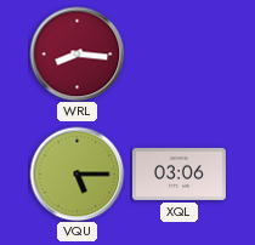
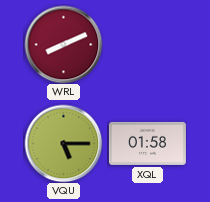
WRL: 8:16 -> 8:11 (63, 44)
XQL: 03:06 -> 01:58 (147, 143)
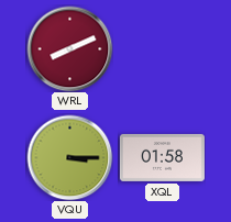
VQU: 5:15 -> 3:15 (69, 157)
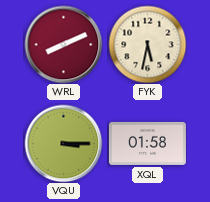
FYK: none -> 5:32 (147, 44)
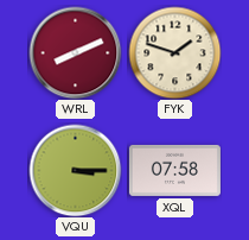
FYK: 5:32 -> 1:48 (174, 52)
XQL: 01:58 -> 07:58 (174, 170)
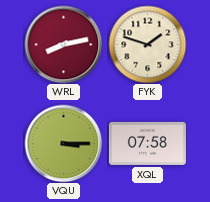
WRL: 8:11 -> 8:13 (63, 44)
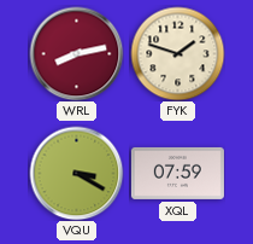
VQU: 3:15 -> 3:20 (76, 173)
XQL: 07:58 -> 07:59 (177, 173)
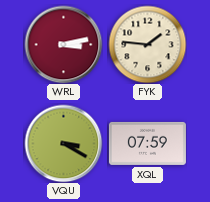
WRL: 8:13 -> 3:13 (63, 44)
FYK: 1:48 -> 1:46 (147, 44)
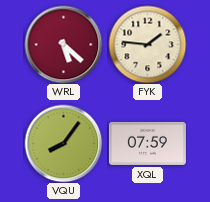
WRL: 3:13 -> 5:22 (63, 44)
VQU: 3:20 -> 8:06 (63, 143)
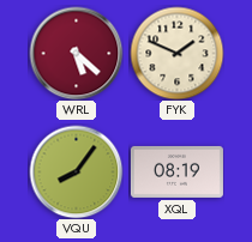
FYK: 1:46 -> 1:49 (176, 53)
XQL: 07:59 -> 08:19 (176, 171)
